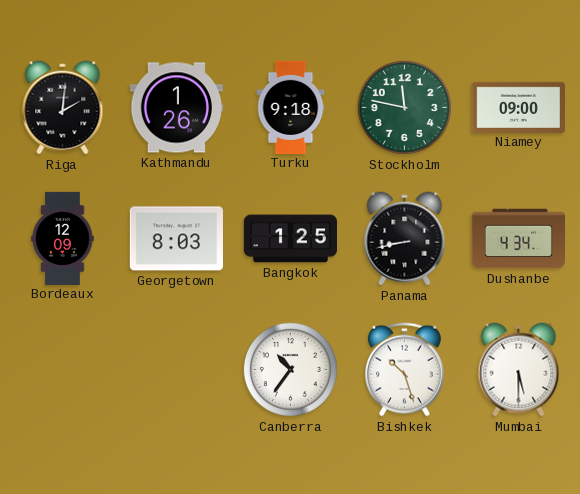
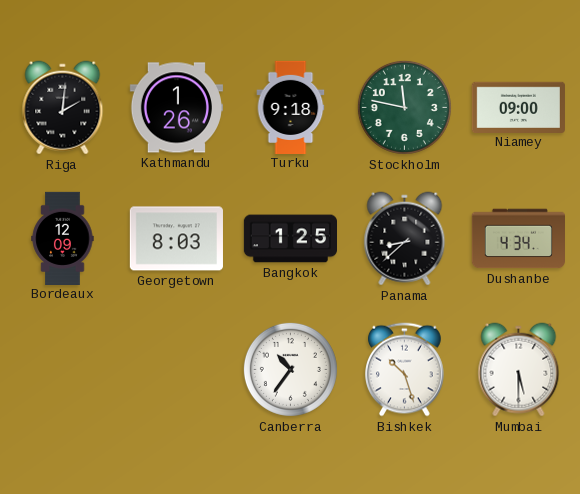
Panama: 8:43 -> 8:38 (405, 239)
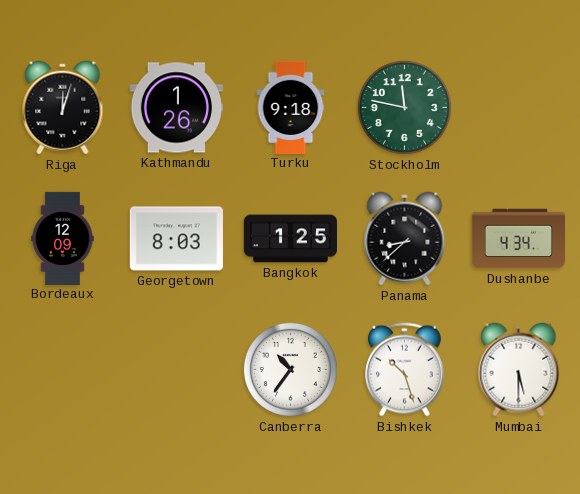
Riga: 2:01 -> 12:03 (63, 108)
Niamey: 09:00 -> none (518, 107)
